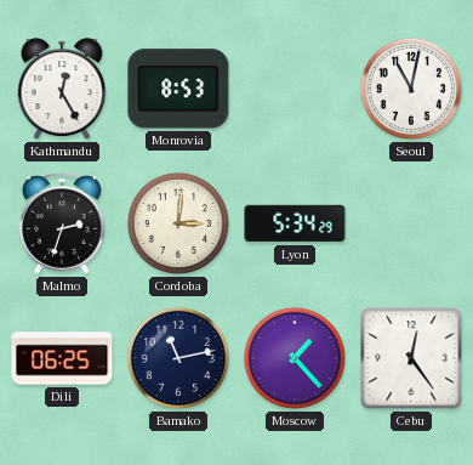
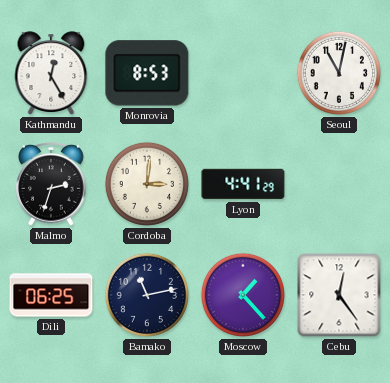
Lyon: 5:34 -> 4:41 (243, 184)
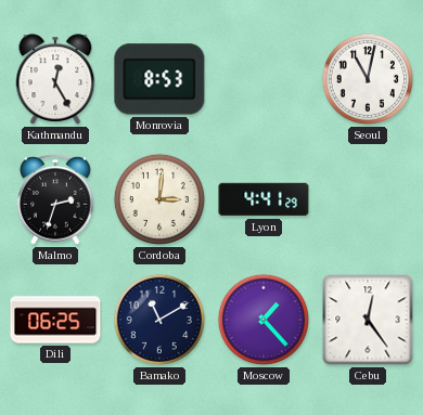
Bamako: 11:13 -> 11:10 (159, 320)
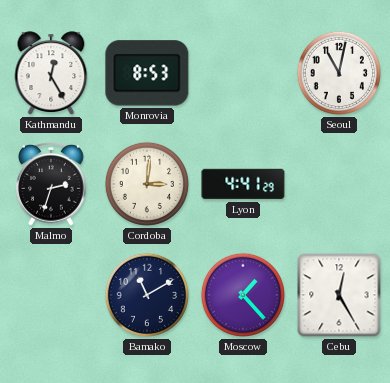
Dili: 06:25 -> none (55, 320)
Cebu: 12:24 -> 12:25 (339, 295)
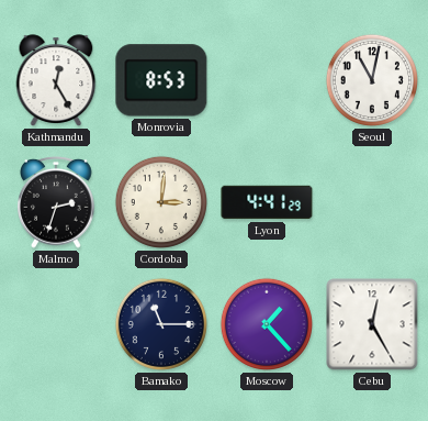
Bamako: 11:10 -> 11:15 (161, 324)
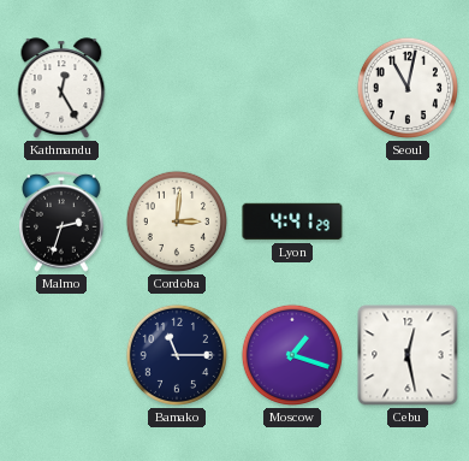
Monrovia: 8:53 -> none (161, 80)
Moscow: 1:23 -> 1:18 (292, 355)
Cebu: 12:25 -> 12:28 (408, 355)
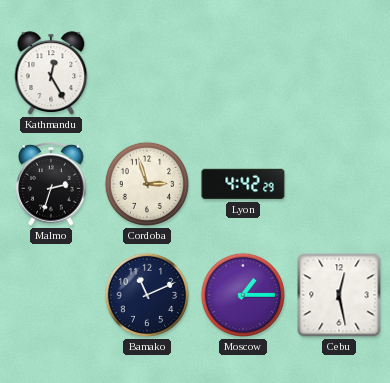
Seoul: 11:02 -> none (408, 88)
Cordoba: 3:01 -> 2:57 (147, 184)
Lyon: 4:41 -> 4:42 (243, 184)
Bamako: 11:15 -> 11:11 (147, 295)
Moscow: 1:18 -> 1:15 (243, 295)
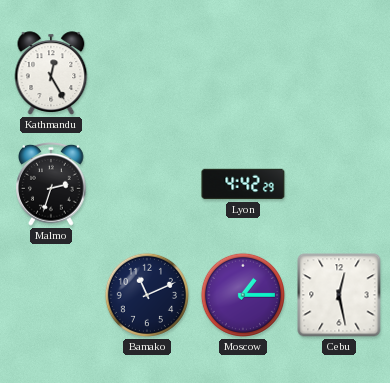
Cordoba: 2:57 -> none (147, 184)
